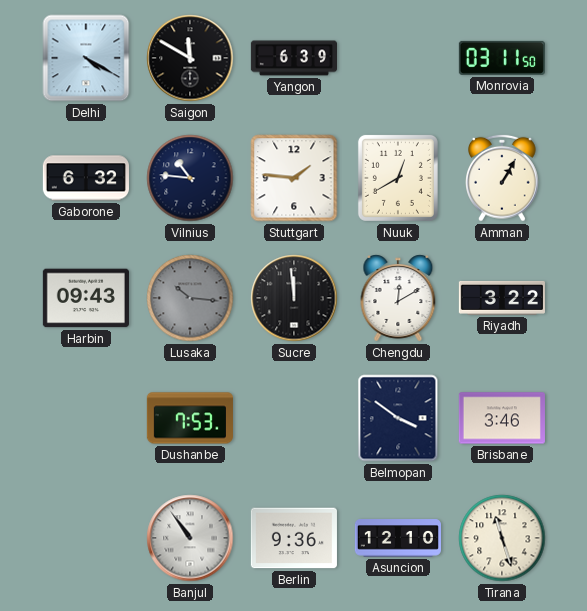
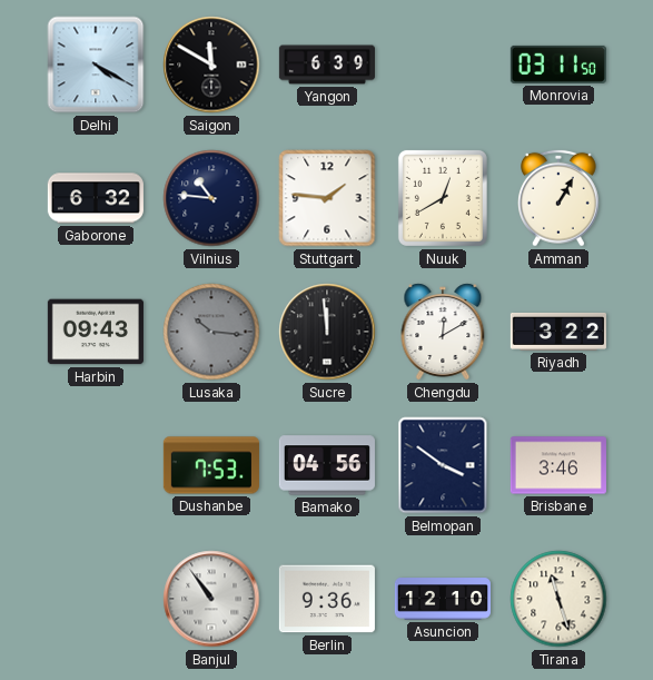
Bamako: none -> 04:56 (327, 465)
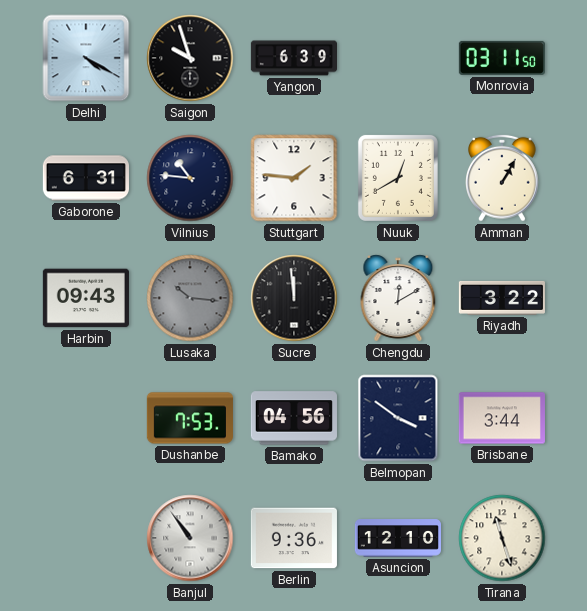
Saigon: 11:50 -> 9:57 (190, 58)
Gaborone: 6:32 -> 6:31 (86, 178)
Brisbane: 3:46 -> 3:44 (502, 418)
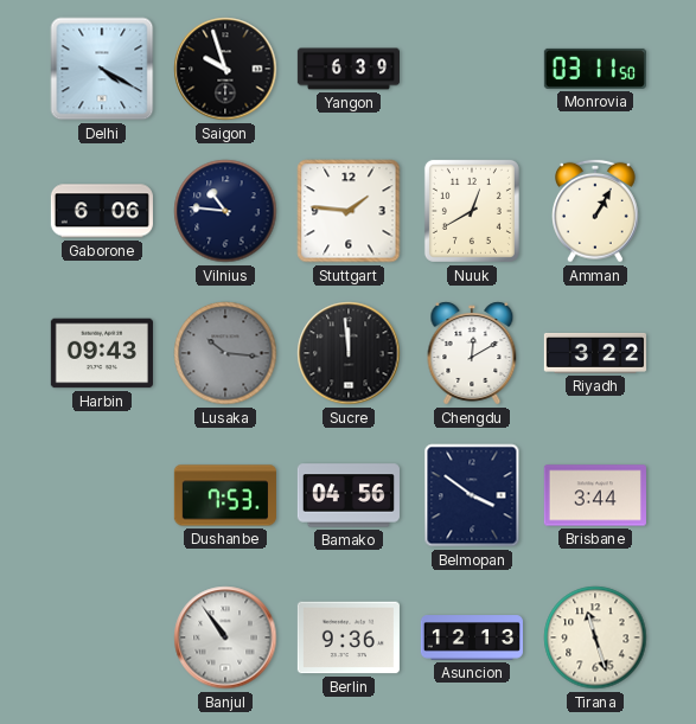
Gaborone: 6:31 -> 6:06 (102, 211)
Asuncion: 12:10 -> 12:13 (472, 637)
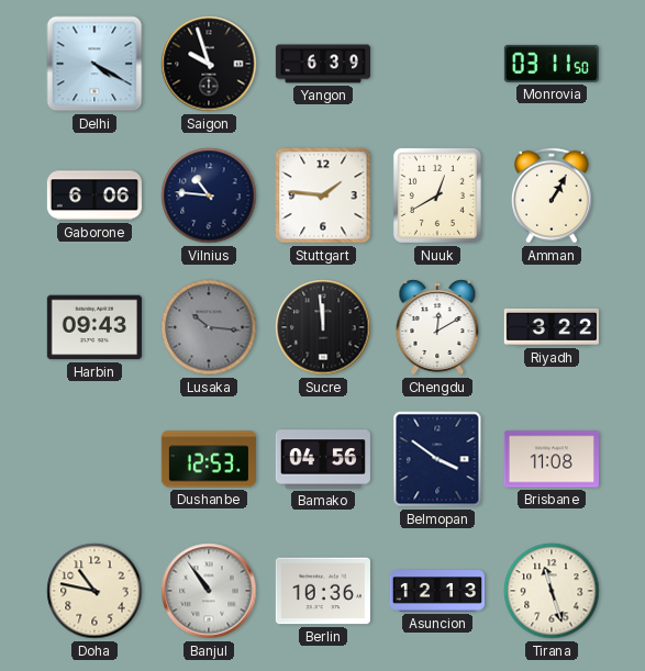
Dushanbe: 7:53 -> 12:53 (209, 459)
Brisbane: 3:44 -> 11:08 (552, 459)
Doha: none -> 10:47 (94, 591)
Berlin: 9:36 -> 10:36 (323, 591)
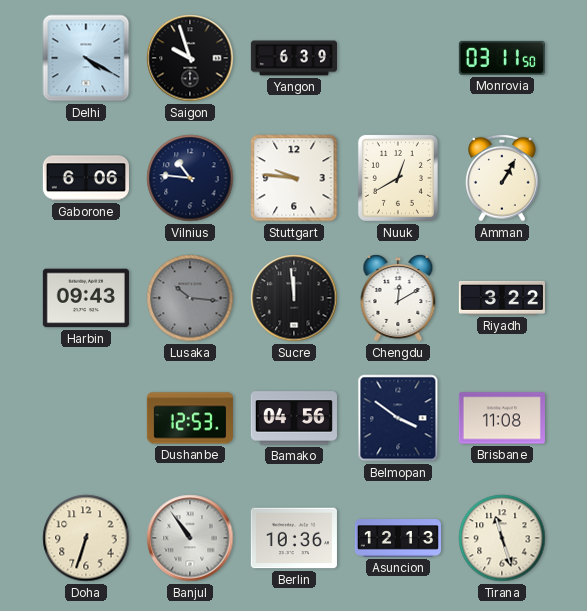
Stuttgart: 1:46 -> 9:46 (294, 178)
Doha: 10:47 -> 6:33 (86, 538)
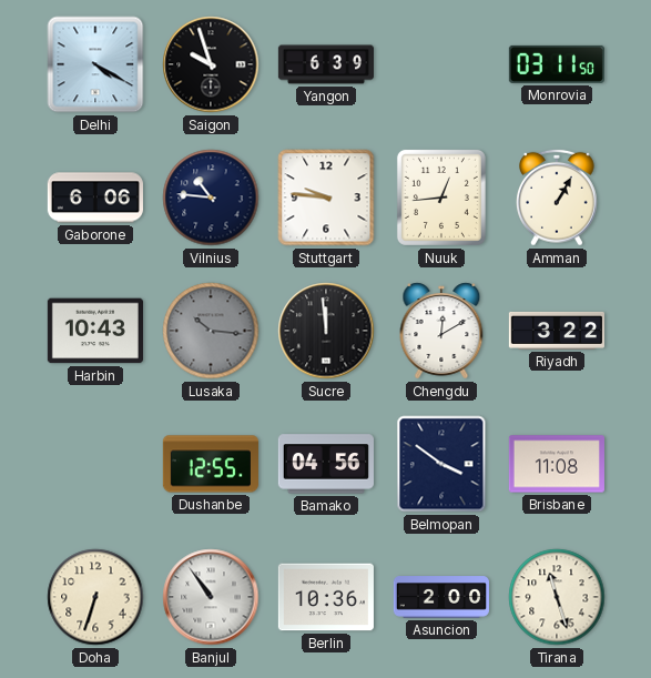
Nuuk: 12:40 -> 12:44 (441, 198)
Harbin: 09:43 -> 10:43 (95, 331)
Dushanbe: 12:53 -> 12:55 (211, 464)
Asuncion: 12:13 -> 2:00 (441, 597)
